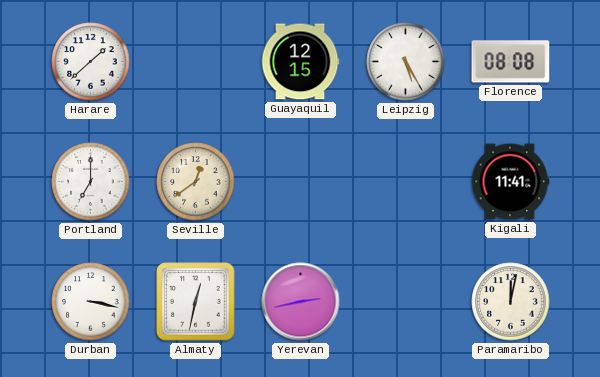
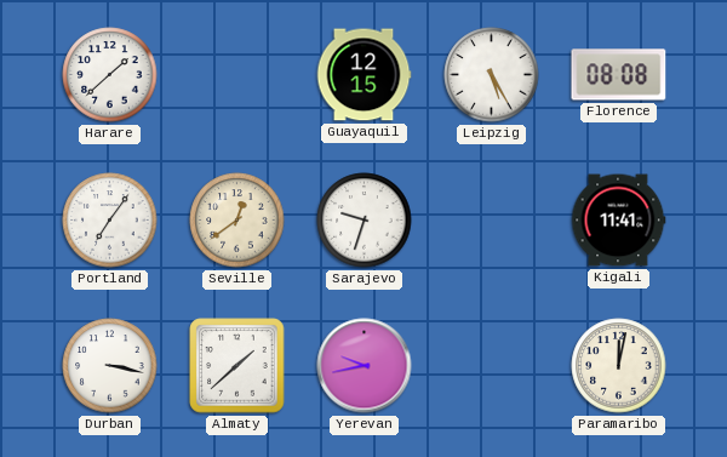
Portland: 7:00 -> 7:06 (110, 221)
Sarajevo: none -> 9:33 (365, 221)
Almaty: 12:32 -> 1:38 (237, 366)
Yerevan: 2:43 -> 9:43 (365, 366)
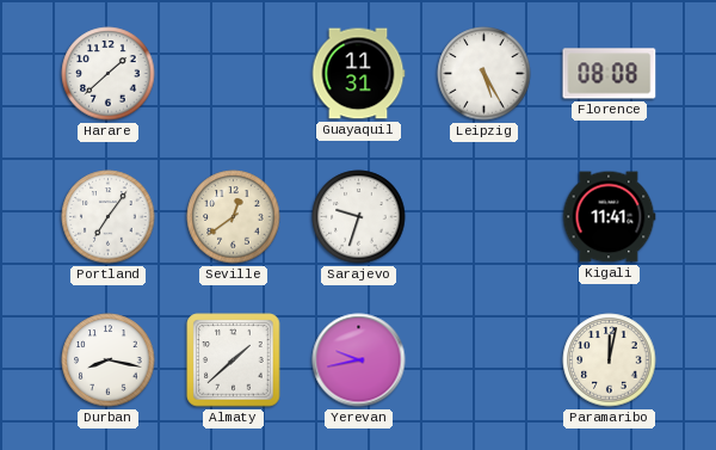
Guayaquil: 12:15 -> 11:31 (358, 74)
Durban: 3:17 -> 8:17 (109, 360)
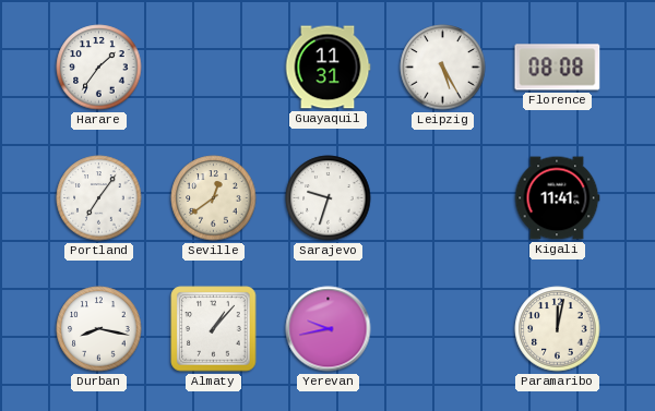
Harare: 1:38 -> 1:36 (99, 68)
Almaty: 1:38 -> 1:07 (214, 329)
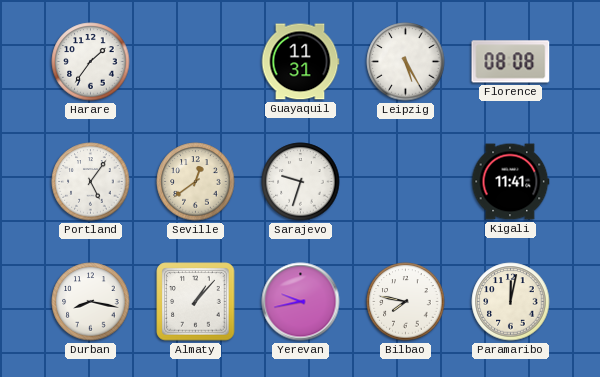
Portland: 7:06 -> 5:06 (91, 182)
Bilbao: none -> 7:47 (406, 302)
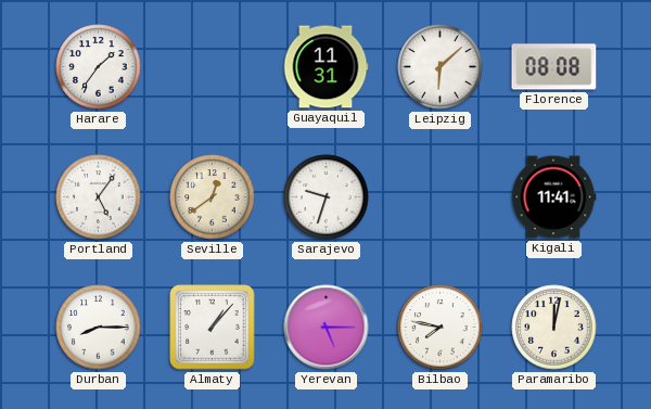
Leipzig: 5:25 -> 6:08 (441, 67)
Durban: 8:17 -> 8:15 (99, 328)
Yerevan: 9:43 -> 5:15 (327, 328)
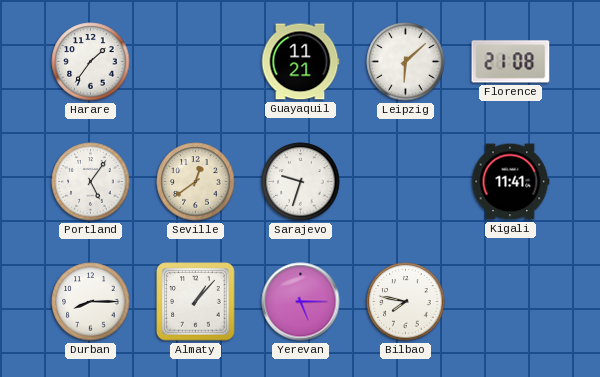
Guayaquil: 11:31 -> 11:21 (300, 62)
Florence: 08:08 -> 21:08 (511, 62)
Paramaribo: 12:02 -> none (554, 328)
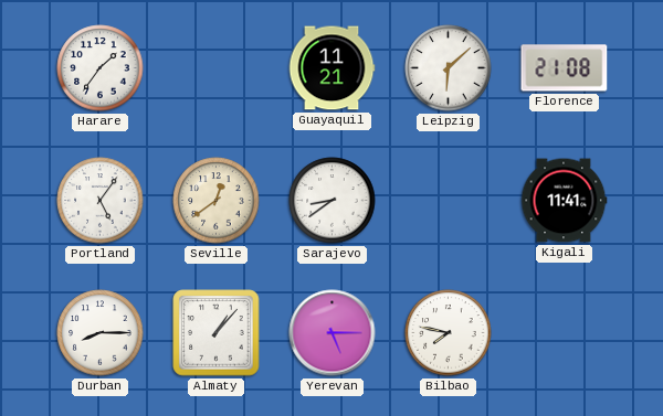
Sarajevo: 9:33 -> 8:39 (333, 201)
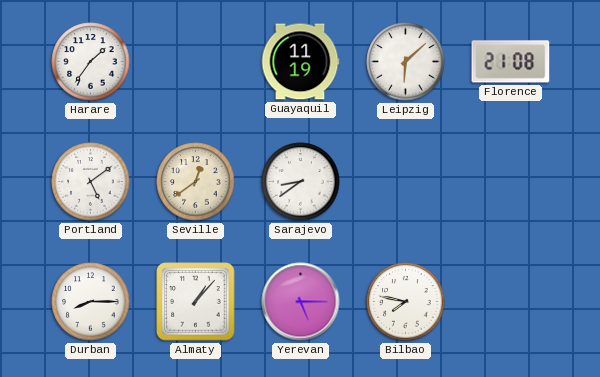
Guayaquil: 11:21 -> 11:19 (300, 62)
Portland: 5:06 -> 5:09 (91, 182)
Kigali: 11:41 -> none (564, 201)
